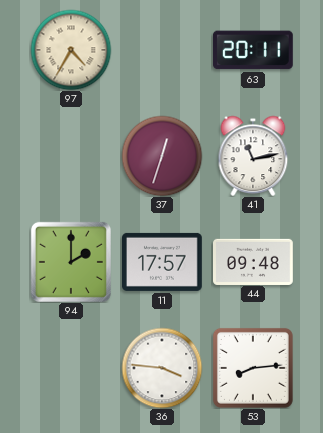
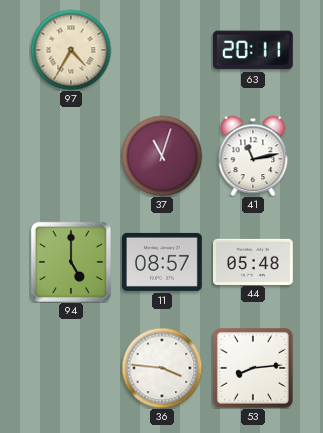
37: 12:33 -> 11:03 (162, 156)
94: 2:00 -> 5:00 (71, 262)
11: 17:57 -> 08:57 (163, 262)
44: 09:48 -> 05:48 (254, 261)
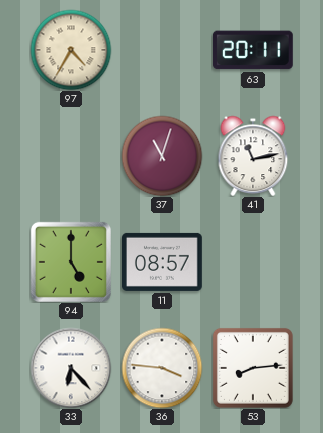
44: 05:48 -> none (254, 261)
33: none -> 6:23 (71, 368)
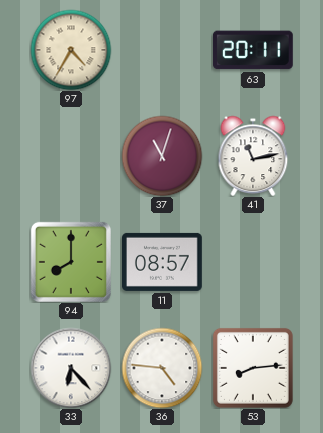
94: 5:00 -> 8:00 (71, 262)
36: 3:46 -> 4:46 (162, 368)
